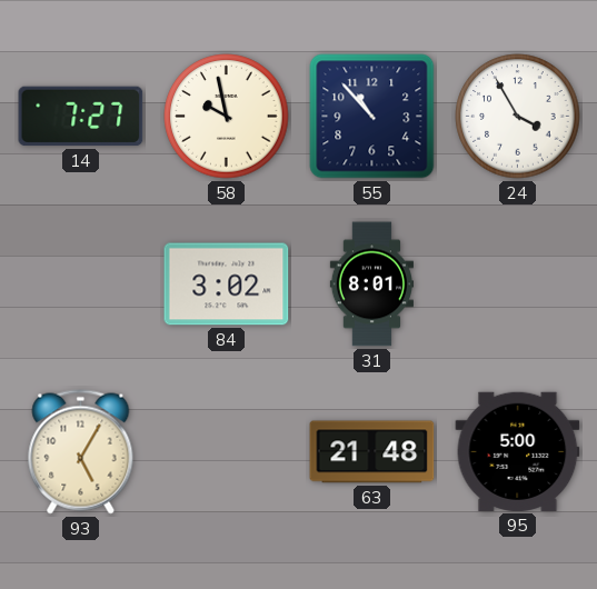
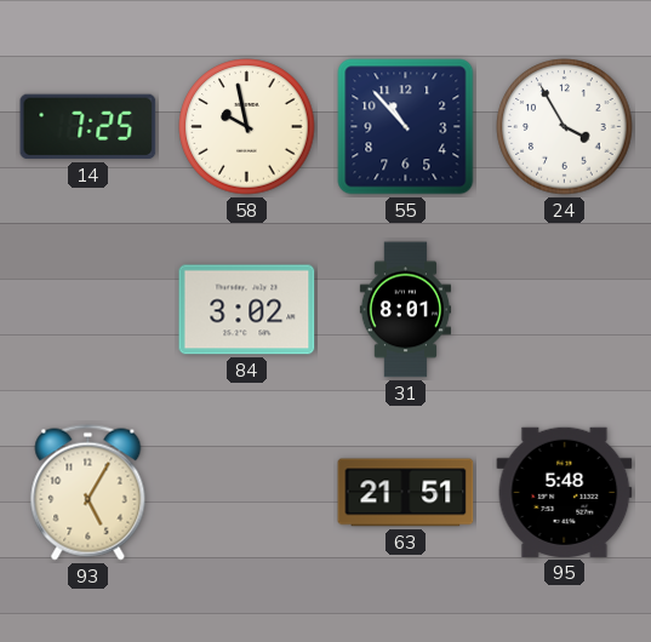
14: 7:27 -> 7:25 (88, 127)
63: 21:48 -> 21:51 (406, 493)
95: 5:00 -> 5:48 (565, 492)
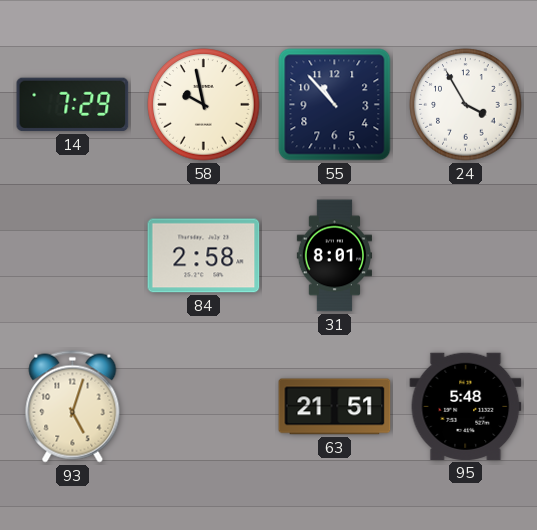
14: 7:25 -> 7:29 (73, 105)
84: 3:02 -> 2:58 (204, 256)
93: 5:05 -> 5:03 (73, 407)
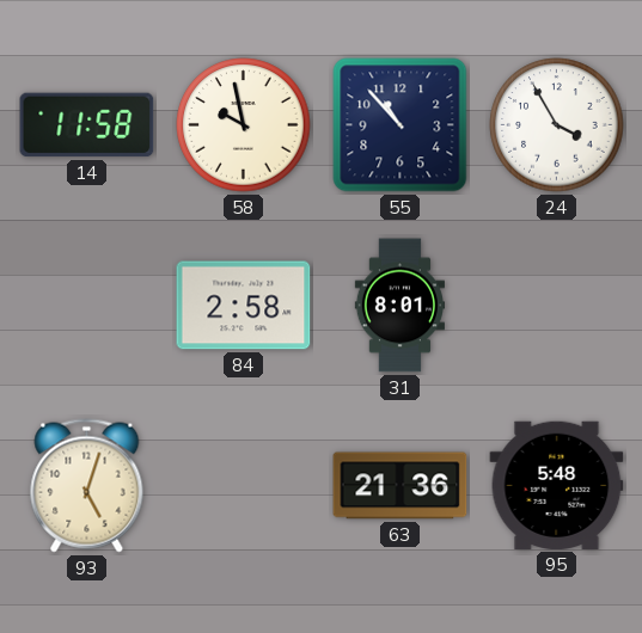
14: 7:29 -> 11:58 (87, 125)
63: 21:51 -> 21:36 (401, 486)
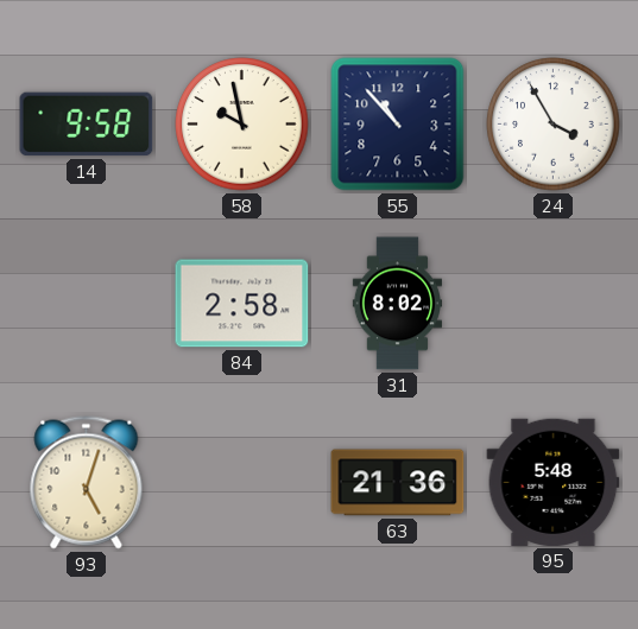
14: 11:58 -> 9:58 (87, 125)
31: 8:01 -> 8:02 (397, 304)
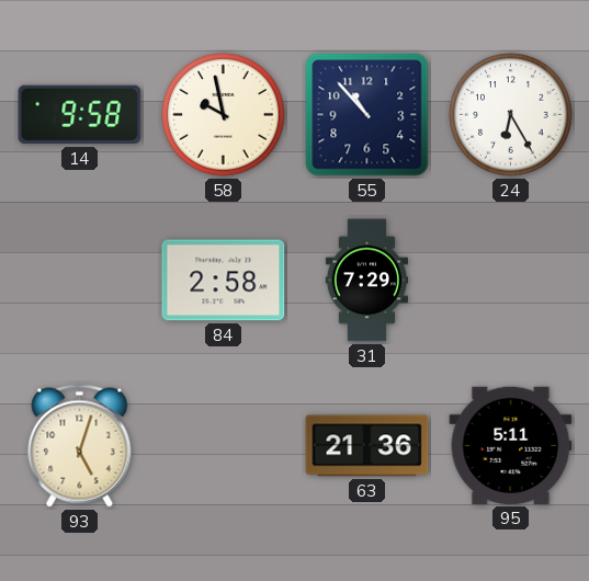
24: 3:55 -> 6:25 (511, 115)
31: 8:02 -> 7:29 (366, 281)
95: 5:48 -> 5:11 (511, 445)
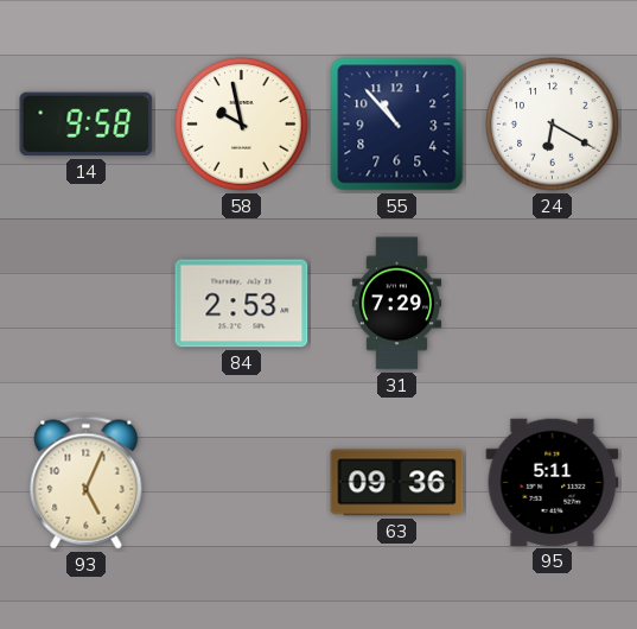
24: 6:25 -> 6:20 (553, 125)
84: 2:58 -> 2:53 (242, 304)
93: 5:03 -> 5:04 (87, 483)
63: 21:36 -> 09:36 (397, 483)
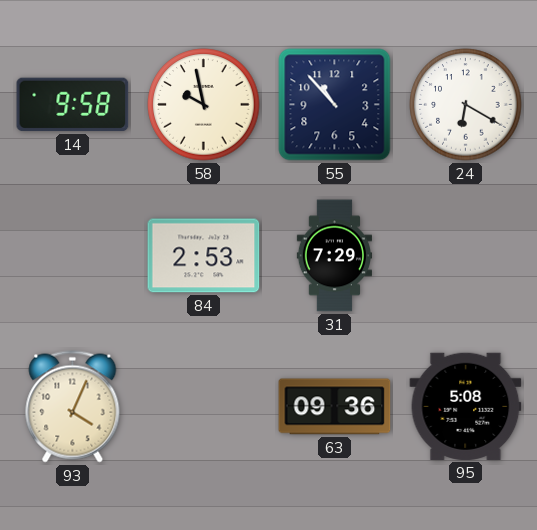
93: 5:04 -> 4:04 (73, 407)
95: 5:11 -> 5:08 (466, 406)
